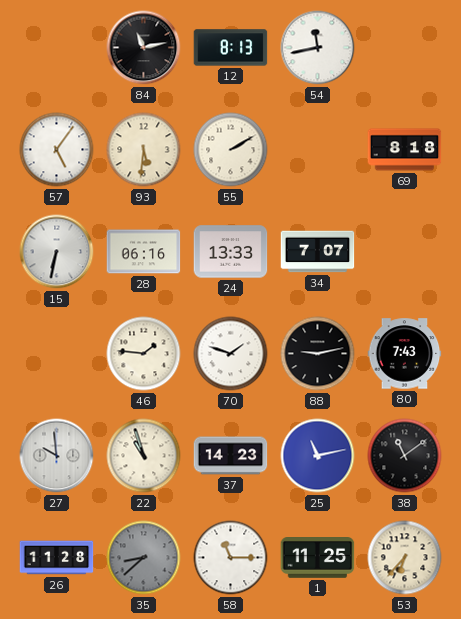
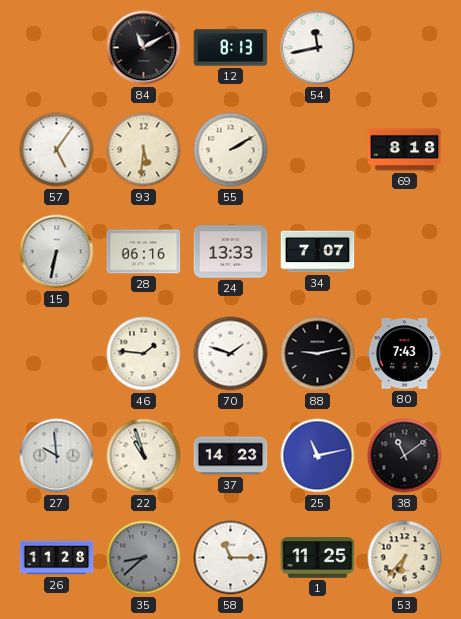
84: 11:13 -> 11:10 (144, 48)
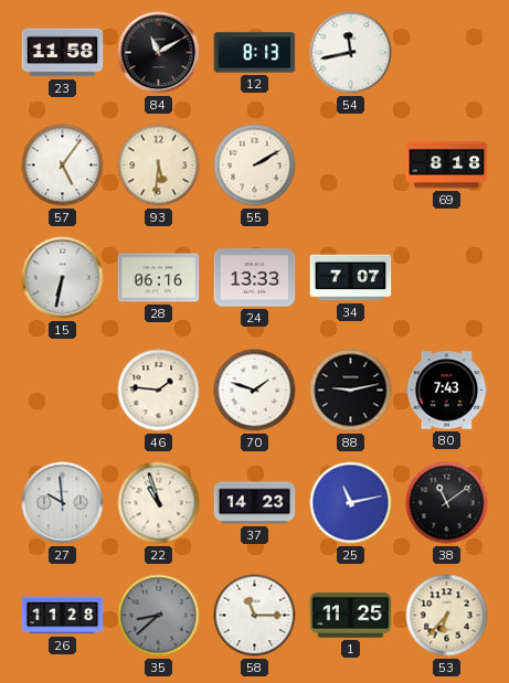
23: none -> 11:58 (63, 53)
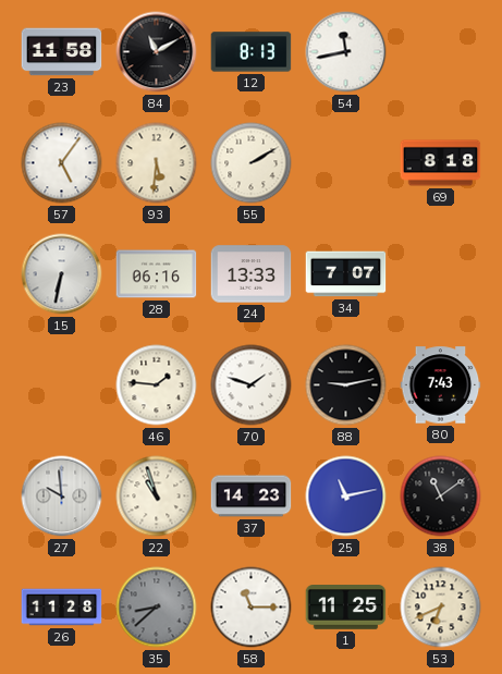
53: 6:37 -> 6:41 (441, 608)
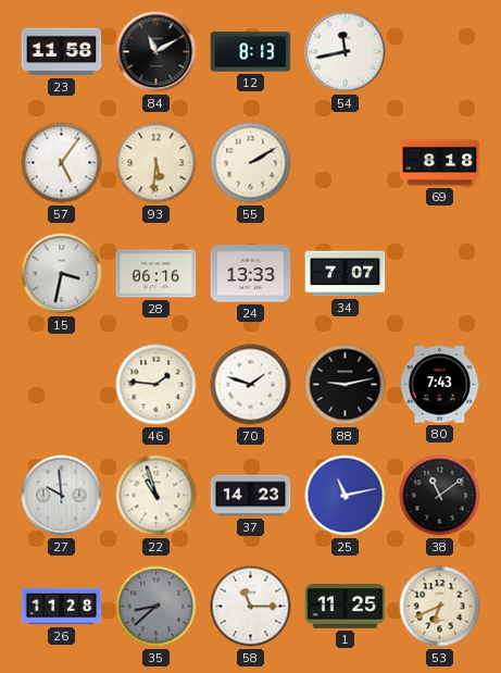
15: 6:32 -> 3:32 (62, 274)
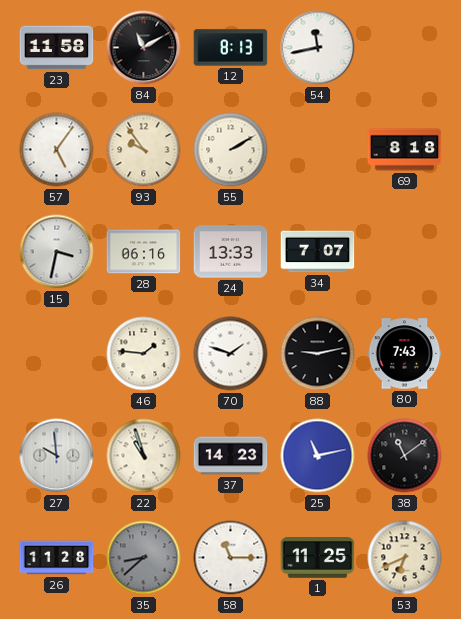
93: 5:31 -> 9:54 (144, 150)
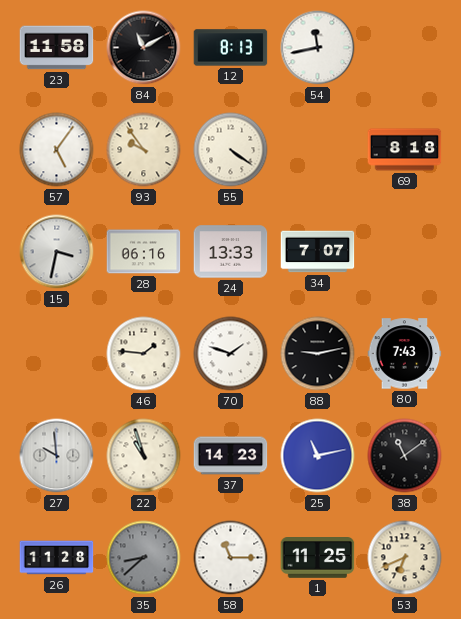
55: 2:10 -> 4:21 (231, 150)
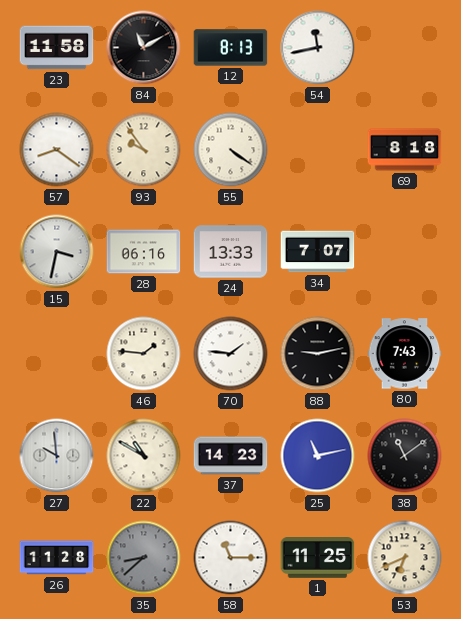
57: 5:06 -> 8:21 (57, 150)
70: 1:48 -> 1:46 (231, 354)
22: 10:57 -> 10:50 (144, 456)
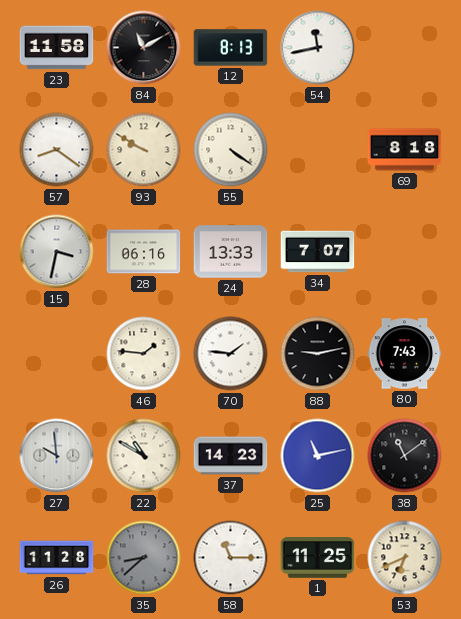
93: 9:54 -> 9:50 (144, 150)
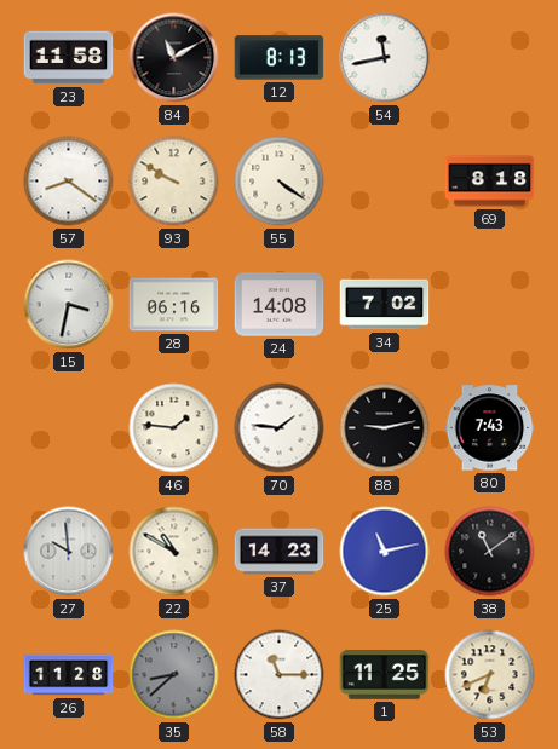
24: 13:33 -> 14:08 (280, 305)
34: 7:07 -> 7:02 (385, 305)
